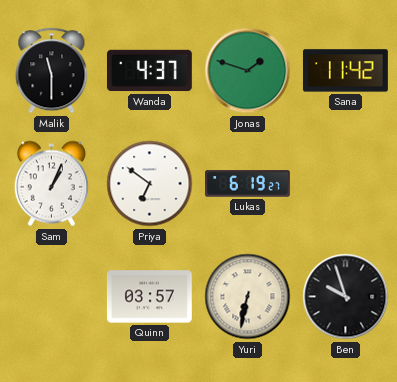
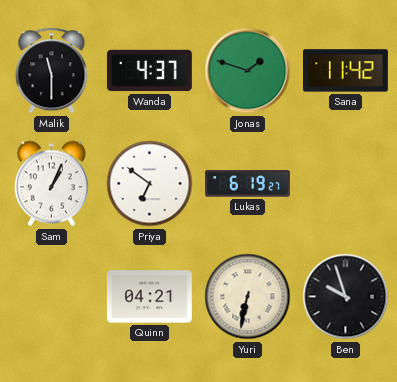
Quinn: 03:57 -> 04:21 (149, 297)
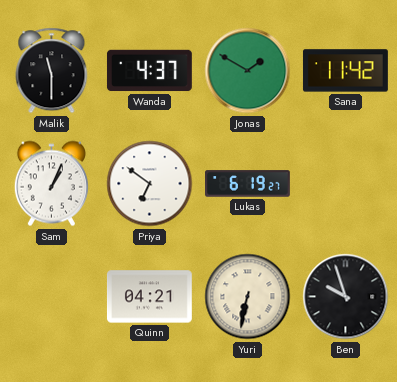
Jonas: 1:48 -> 1:50 (248, 71)
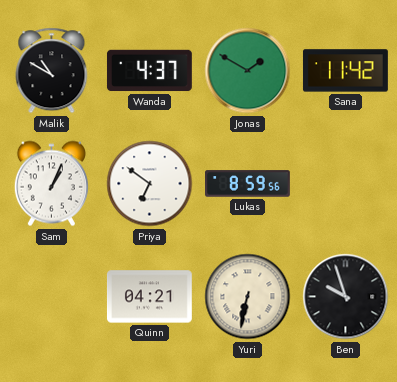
Malik: 11:30 -> 10:50 (52, 71)
Lukas: 6:19 -> 8:59 (248, 184)
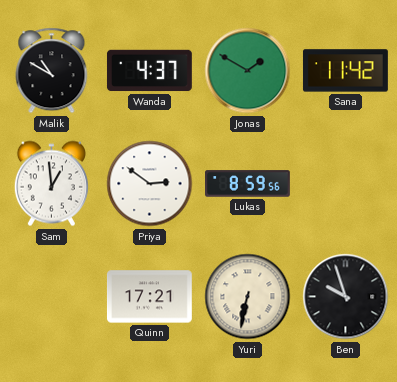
Sam: 1:04 -> 12:59 (51, 184)
Priya: 6:51 -> 2:51 (150, 184)
Quinn: 04:21 -> 17:21 (149, 297)
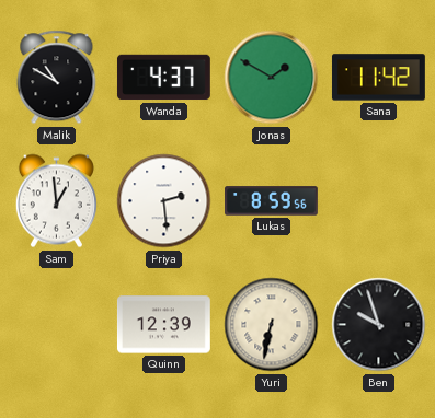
Priya: 2:51 -> 2:29 (164, 201)
Quinn: 17:21 -> 12:39 (163, 325)
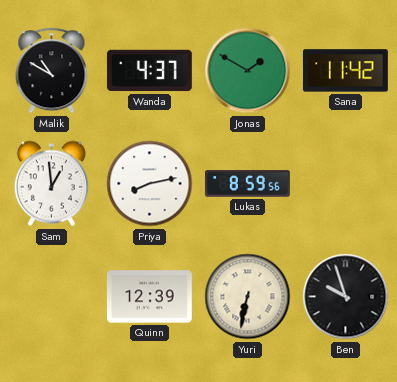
Priya: 2:29 -> 8:13 (150, 184)
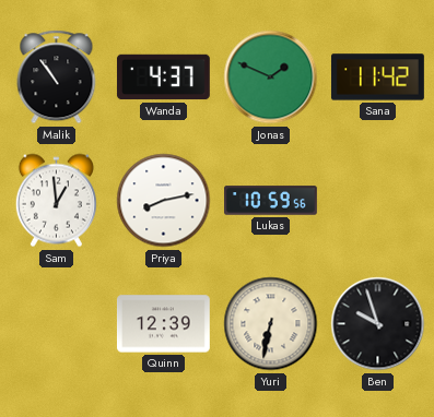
Malik: 10:50 -> 10:54 (57, 78)
Jonas: 1:50 -> 1:49 (271, 78)
Lukas: 8:59 -> 10:59 (271, 201)
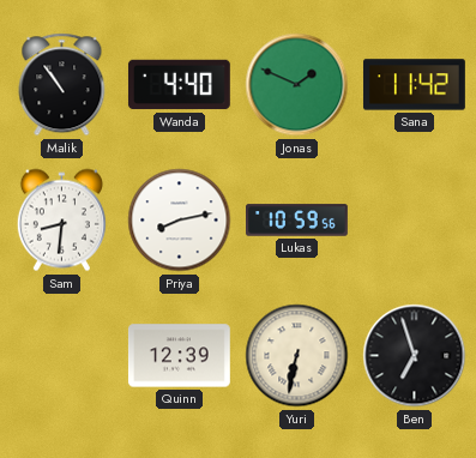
Wanda: 4:37 -> 4:40 (179, 85)
Sam: 12:59 -> 8:31 (61, 221)
Ben: 9:57 -> 6:57 (415, 356)
